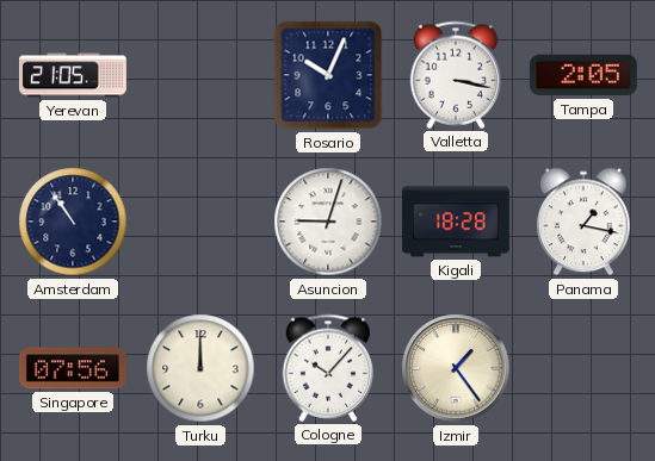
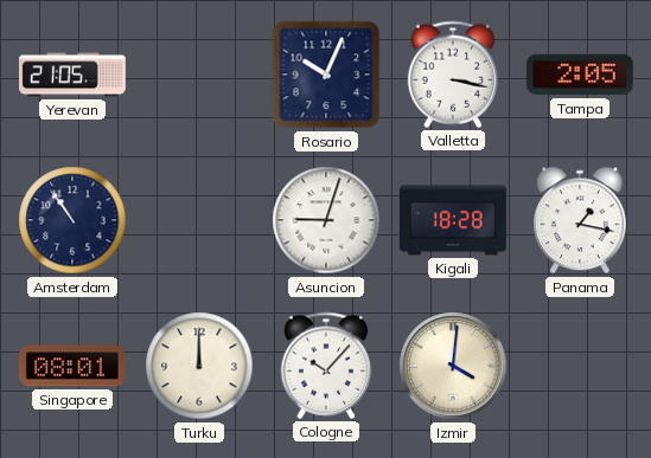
Singapore: 07:56 -> 08:01 (72, 366)
Izmir: 1:24 -> 4:01 (453, 366)
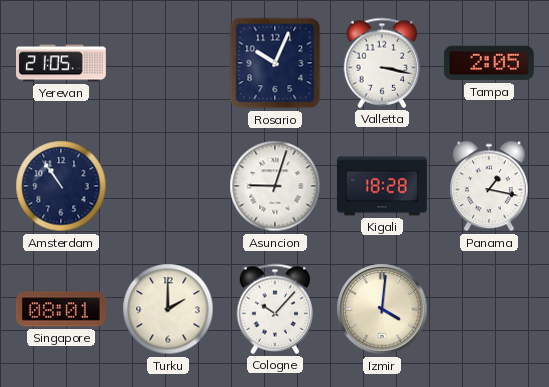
Turku: 12:00 -> 2:00 (168, 309)
